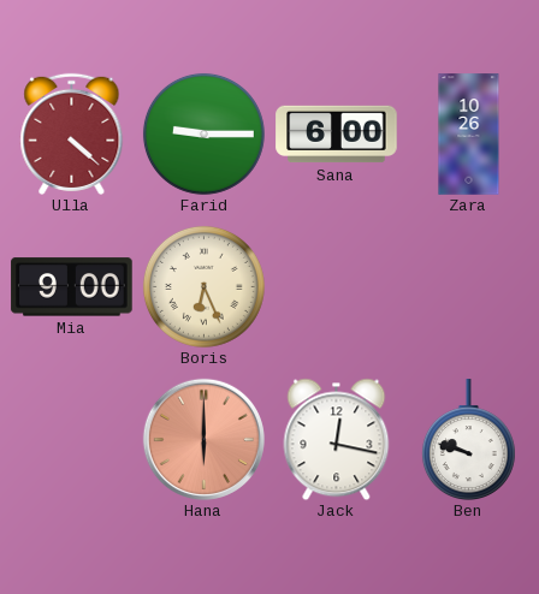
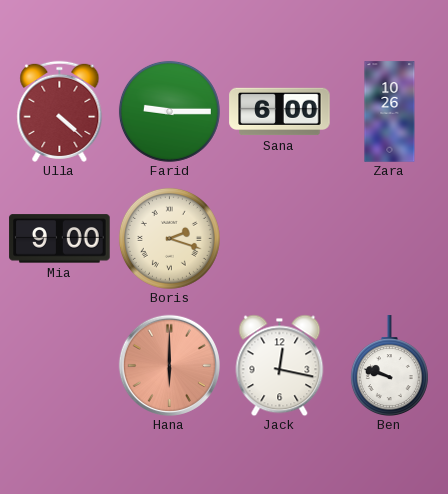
Boris: 6:26 -> 2:18 (169, 238)
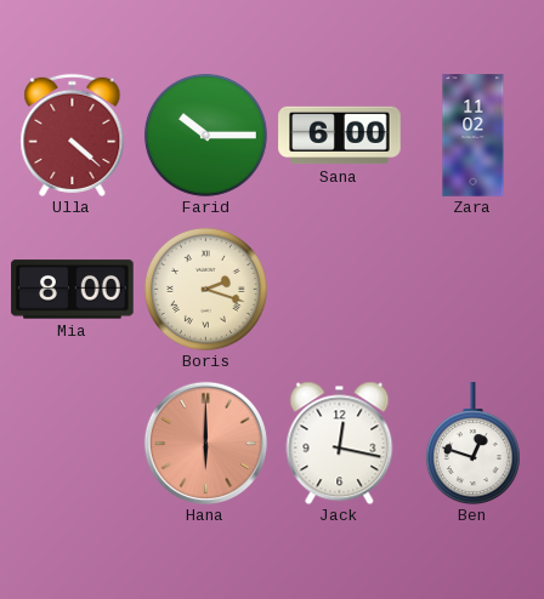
Farid: 9:15 -> 10:15 (205, 135)
Zara: 10:26 -> 11:02 (474, 136)
Mia: 9:00 -> 8:00 (73, 290)
Ben: 9:48 -> 12:48 (472, 443)
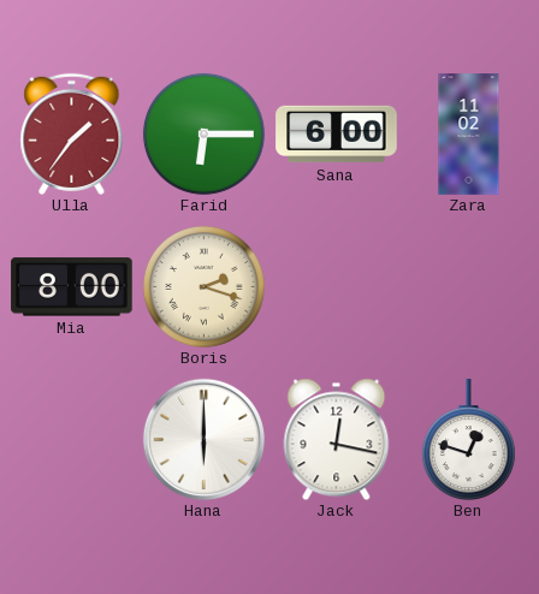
Ulla: 4:22 -> 1:36 (72, 133)
Farid: 10:15 -> 6:15 (203, 133)
Hana dial: salmon -> white (203, 439)
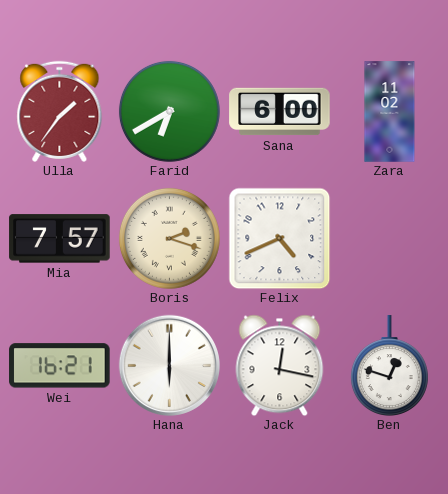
Farid: 6:15 -> 6:40 (169, 111)
Mia: 8:00 -> 7:57 (60, 239)
Felix: none -> 4:41 (279, 238)
Wei: none -> 16:21 (60, 366)
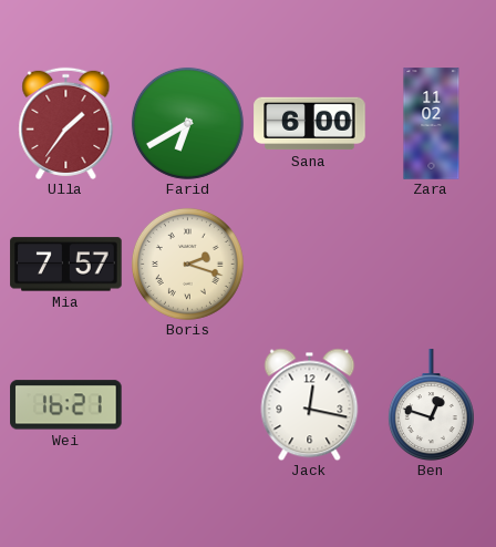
Felix: 4:41 -> none (279, 238)
Hana: 6:00 -> none (169, 365)
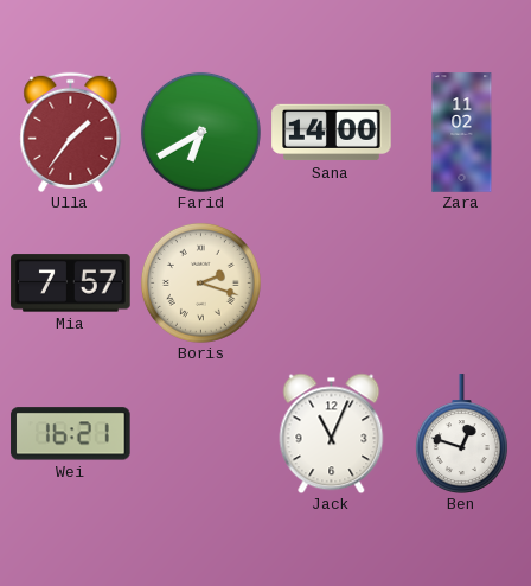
Sana: 6:00 -> 14:00 (332, 133)
Jack: 12:17 -> 11:04 (332, 433)
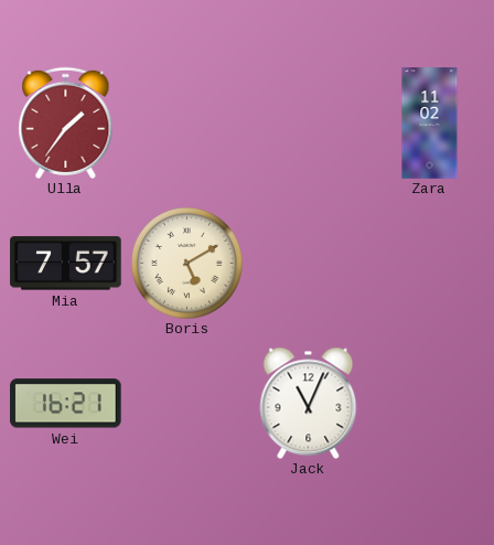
Farid: 6:40 -> none (200, 132)
Sana: 14:00 -> none (332, 133)
Boris: 2:18 -> 5:10 (186, 263)
Ben: 12:48 -> none (461, 433)
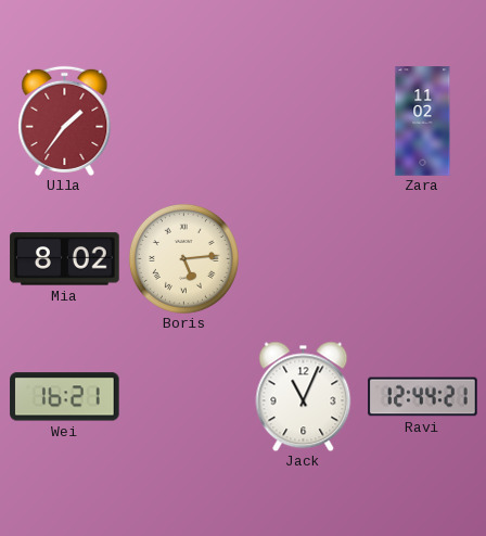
Mia: 7:57 -> 8:02 (65, 259)
Boris: 5:10 -> 5:14 (183, 258)
Ravi: none -> 12:44 (423, 397)
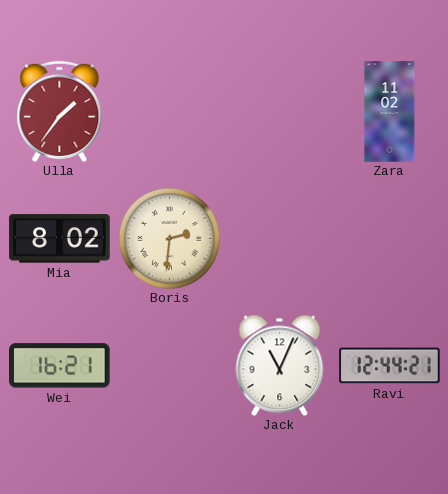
Boris: 5:14 -> 2:31 (169, 238)
